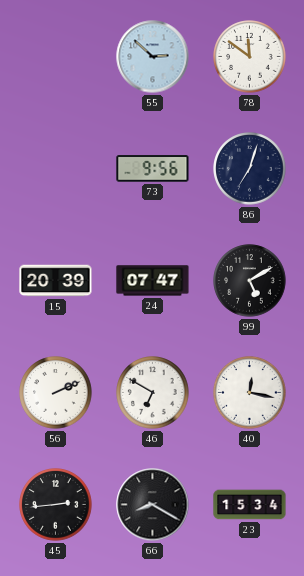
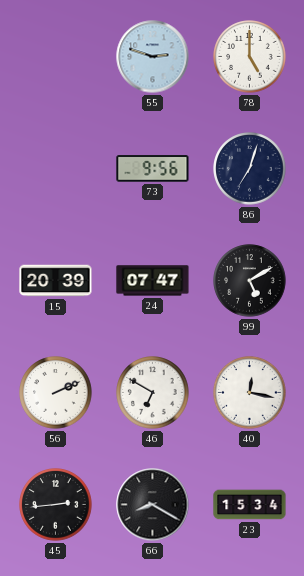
55: 2:52 -> 2:48 (153, 57)
78: 11:51 -> 5:00 (250, 57)
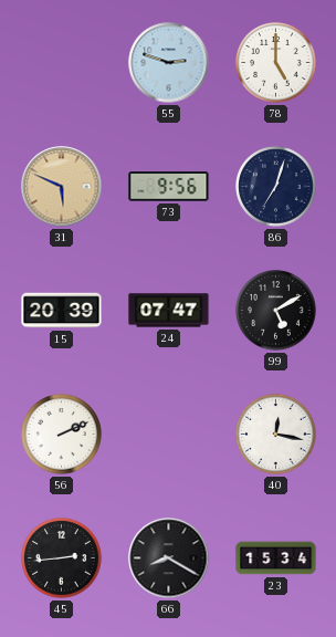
31: none -> 5:49 (62, 187)
46: 6:50 -> none (153, 393)
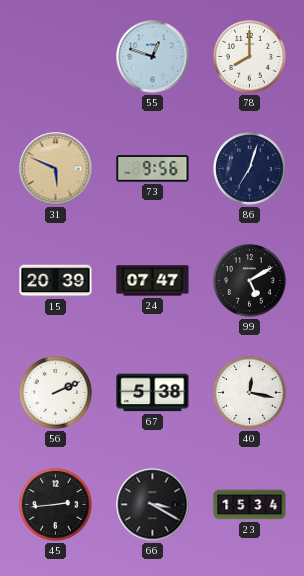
55: 2:48 -> 12:48 (153, 57)
78: 5:00 -> 8:00 (250, 57)
67: none -> 5:38 (153, 393)
66: 8:20 -> 3:20 (153, 505)
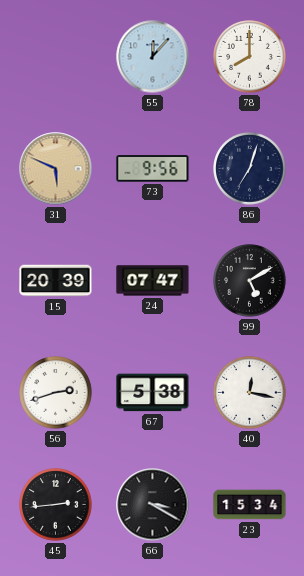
55: 12:48 -> 12:07 (153, 57)
56: 2:11 -> 2:42 (56, 393)
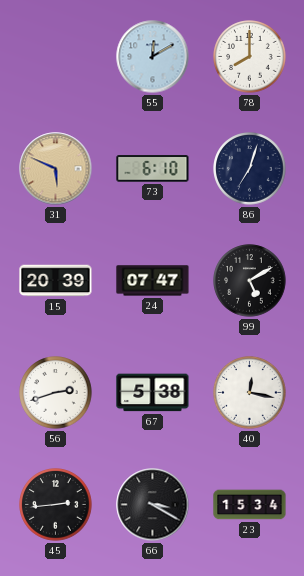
55: 12:07 -> 12:10 (153, 57)
73: 9:56 -> 6:10 (153, 169)
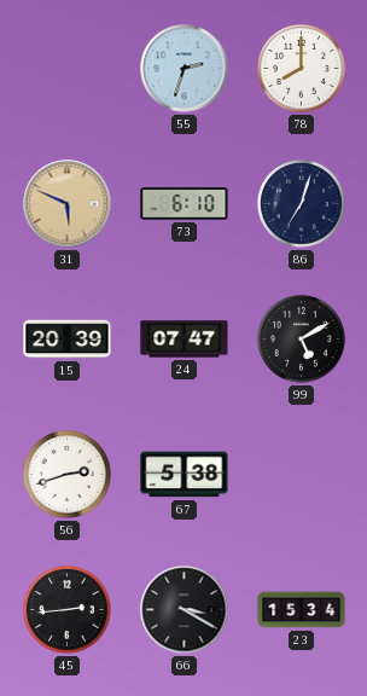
55: 12:10 -> 2:33 (185, 69)
40: 12:17 -> none (250, 393)
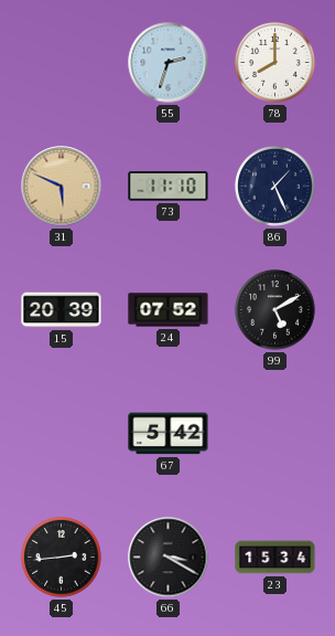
73: 6:10 -> 11:10 (169, 187)
86: 7:03 -> 1:26 (275, 187)
24: 07:47 -> 07:52 (169, 310)
56: 2:42 -> none (68, 475)
67: 5:38 -> 5:42 (169, 434)
